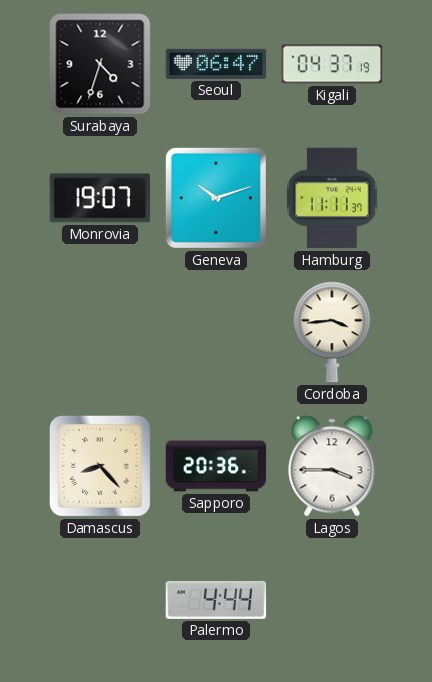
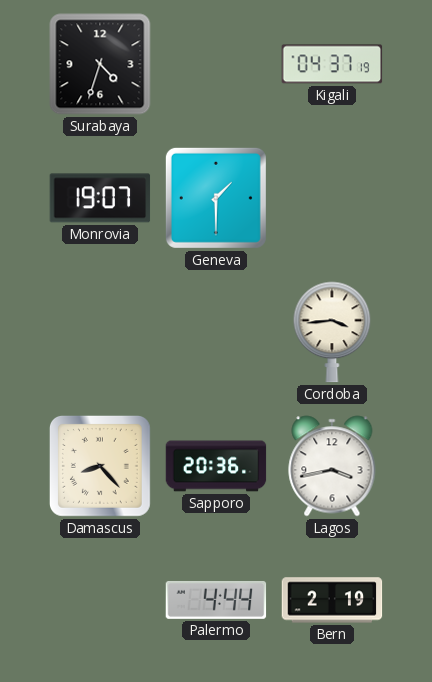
Seoul: 06:47 -> none (216, 64)
Geneva: 10:12 -> 1:30 (216, 198)
Hamburg: 11:11 -> none (332, 198)
Lagos: 3:45 -> 3:43 (332, 466)
Bern: none -> 2:19 (332, 600)
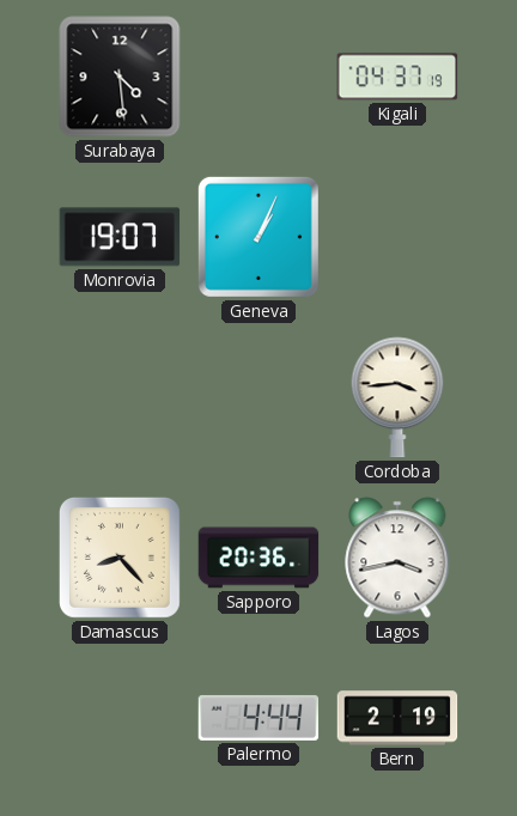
Surabaya: 4:33 -> 4:29 (120, 77)
Geneva: 1:30 -> 1:04 (258, 237)
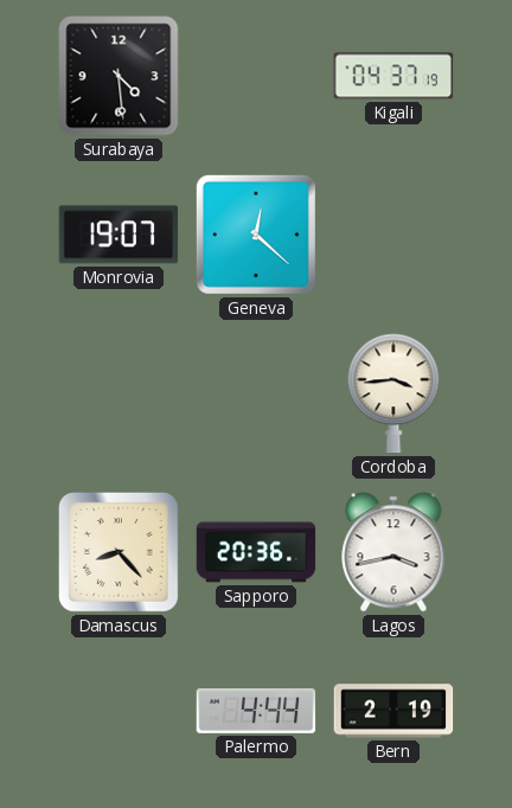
Geneva: 1:04 -> 12:22 (256, 235)
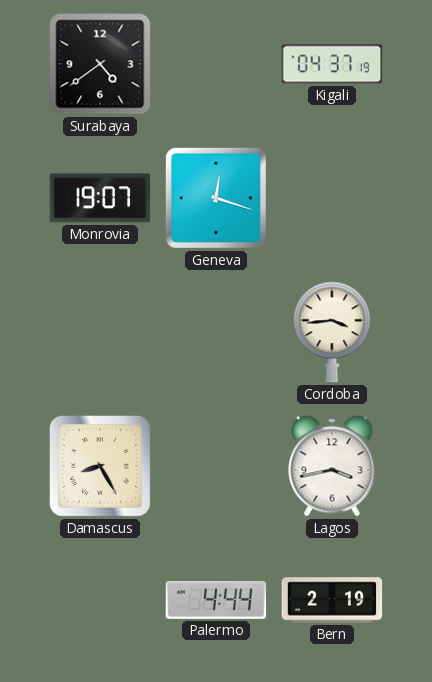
Surabaya: 4:29 -> 4:39 (100, 64)
Geneva: 12:22 -> 12:18 (216, 198)
Damascus: 8:23 -> 8:25 (100, 466)
Sapporo: 20:36 -> none (256, 552)
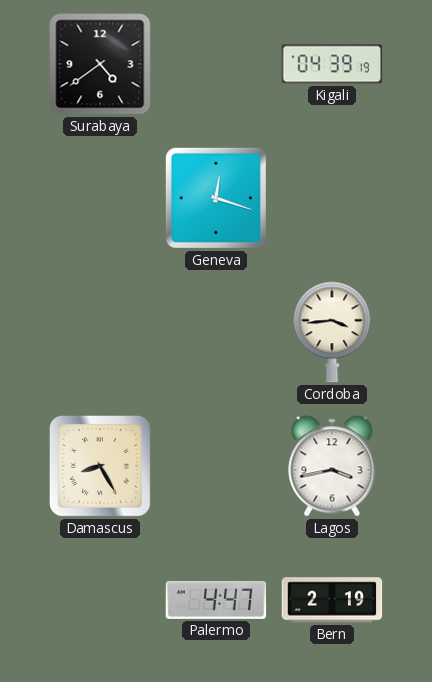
Kigali: 04:37 -> 04:39 (332, 64)
Monrovia: 19:07 -> none (100, 198)
Palermo: 4:44 -> 4:47 (216, 600)
